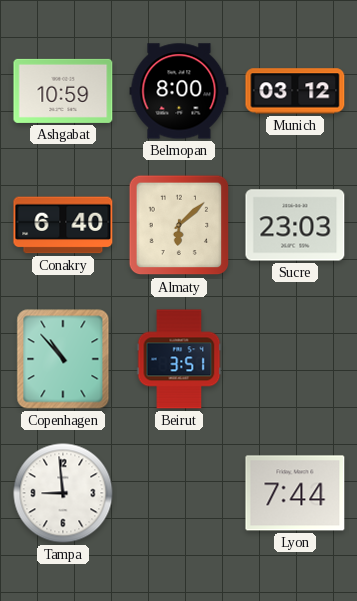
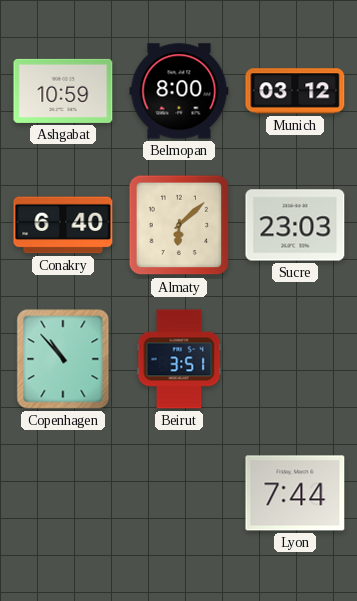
Tampa: 8:59 -> none (63, 493)
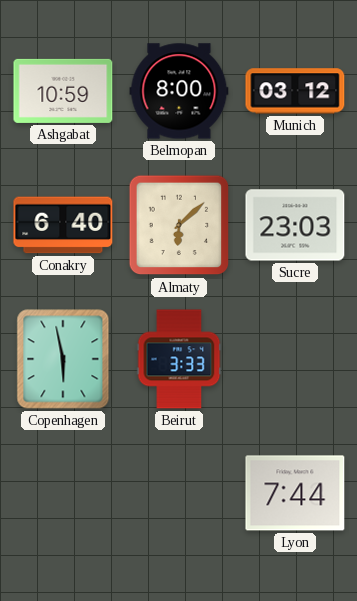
Copenhagen: 10:53 -> 5:58 (63, 359)
Beirut: 3:51 -> 3:33 (179, 359)
